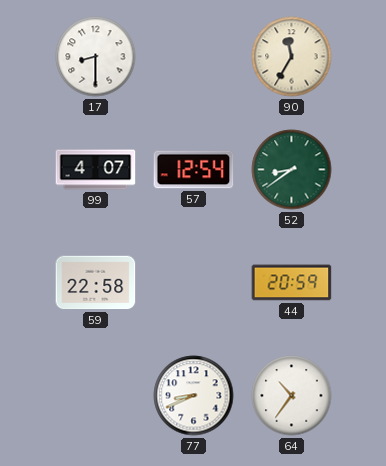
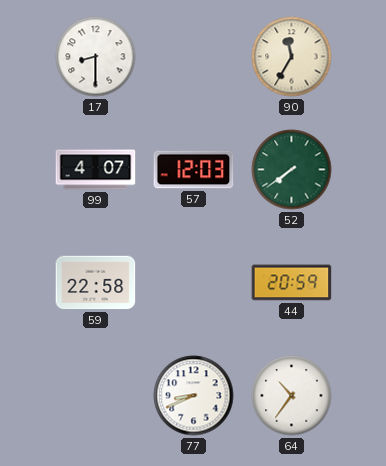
57: 12:54 -> 12:03 (194, 170)
52: 8:39 -> 7:39 (292, 170)
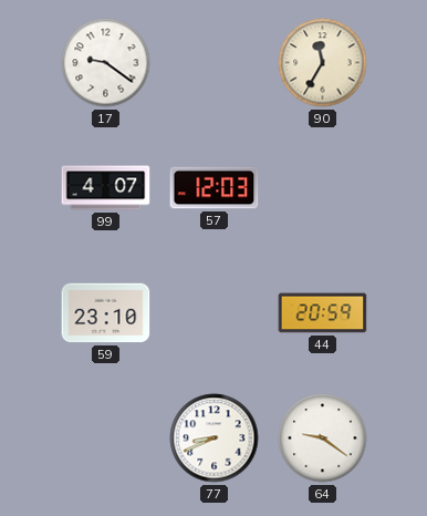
17: 8:30 -> 9:21 (106, 63)
52: 7:39 -> none (292, 170)
59: 22:58 -> 23:10 (106, 313)
64: 10:36 -> 9:21 (323, 438)
